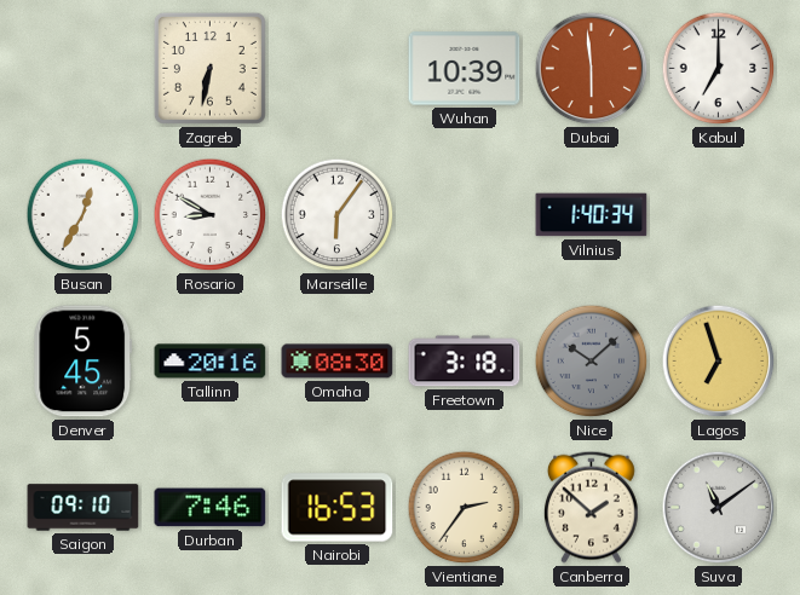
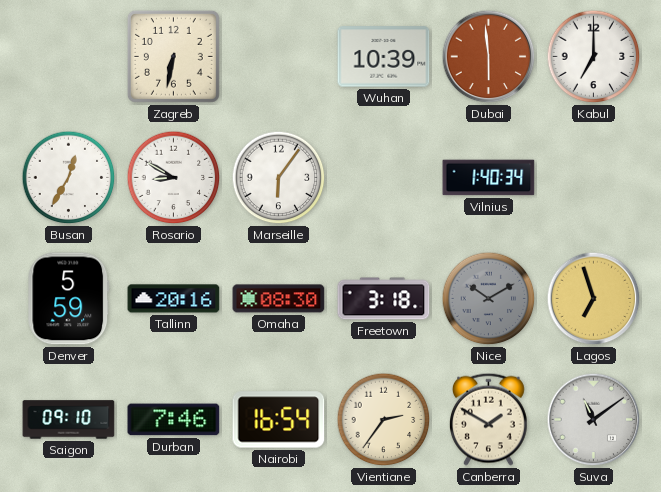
Denver: 5:45 -> 5:59 (69, 299)
Nice: 10:08 -> 10:10 (489, 299)
Nairobi: 16:53 -> 16:54 (279, 420)
Canberra: 1:52 -> 1:50 (488, 419)
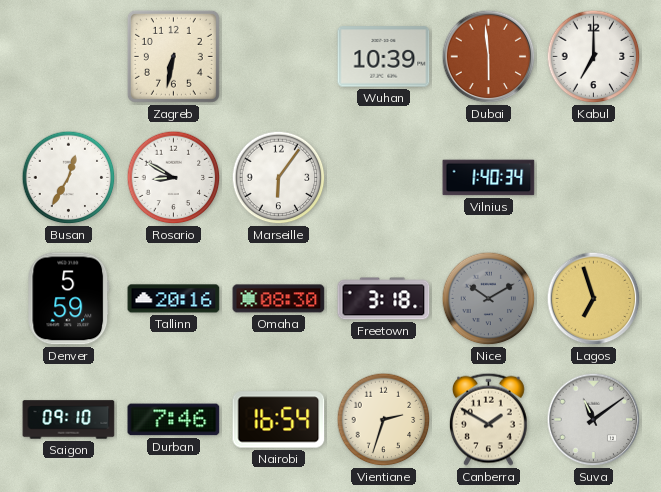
Vientiane: 2:36 -> 2:33 (384, 420)
